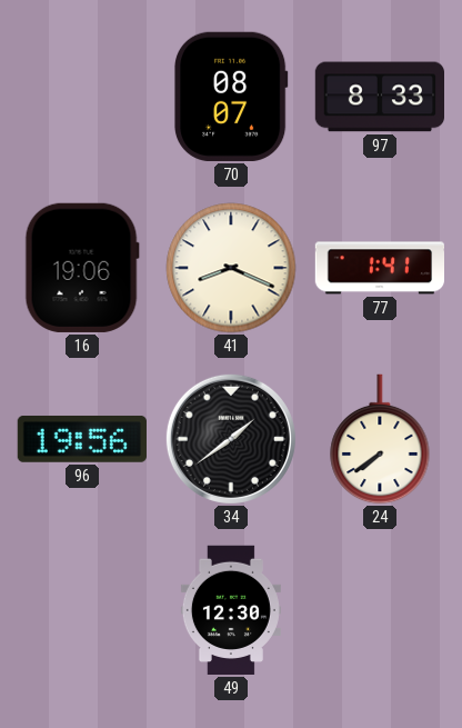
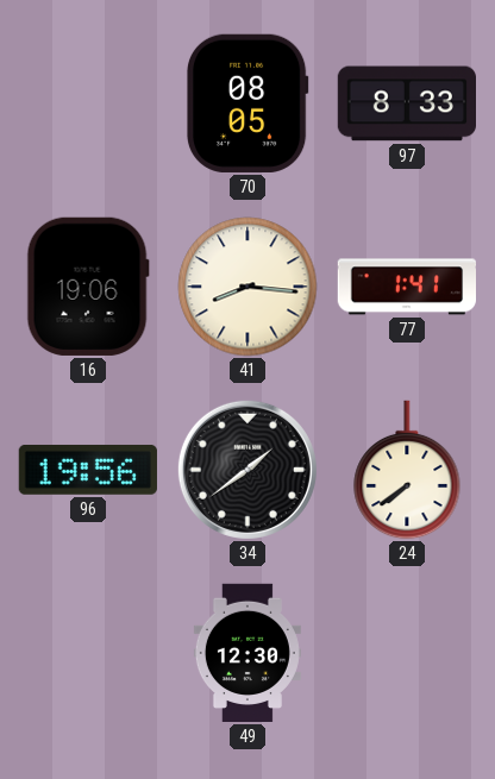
70: 08:07 -> 08:05 (248, 103)
41: 8:19 -> 8:16 (248, 287)
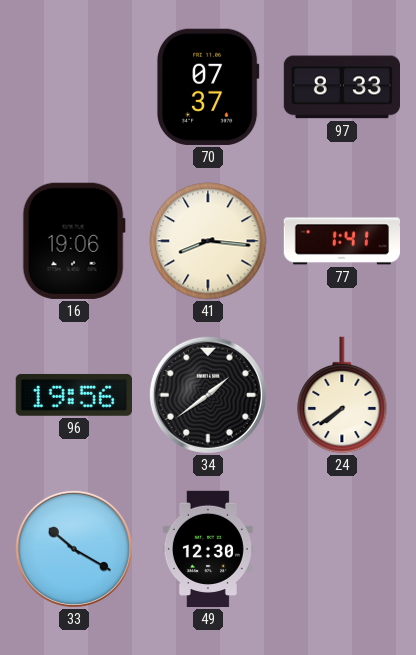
70: 08:05 -> 07:37 (208, 87)
33: none -> 10:20 (74, 549)
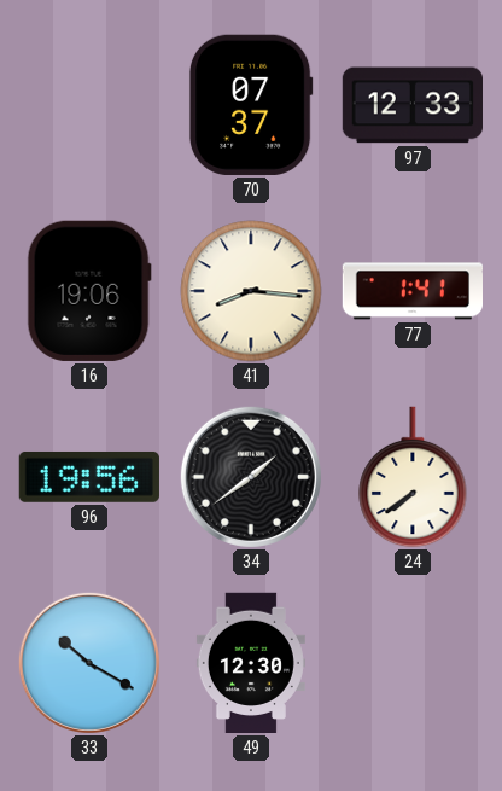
97: 8:33 -> 12:33 (411, 105)
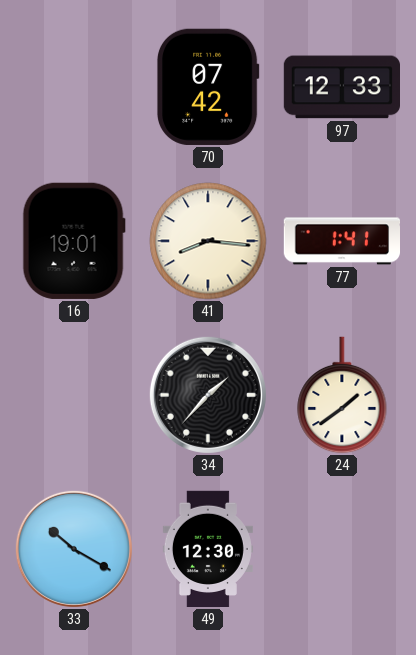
70: 07:37 -> 07:42 (208, 87)
16: 19:06 -> 19:01 (74, 241)
96: 19:56 -> none (89, 477)
34: 1:39 -> 1:37 (208, 395)
24: 7:39 -> 1:39 (342, 395)
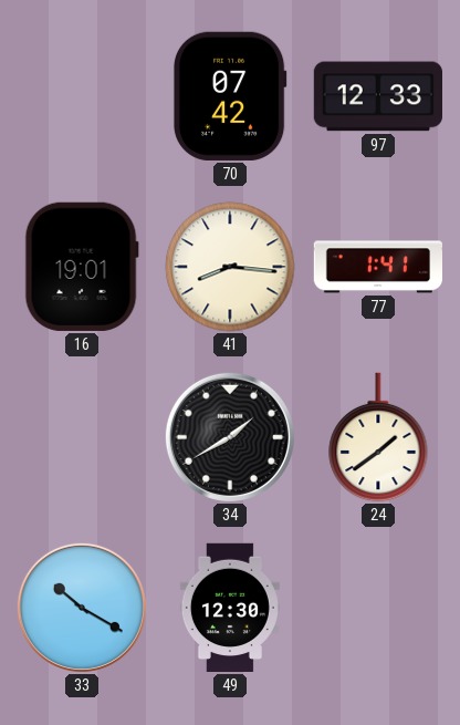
34: 1:37 -> 1:40 (230, 437)
